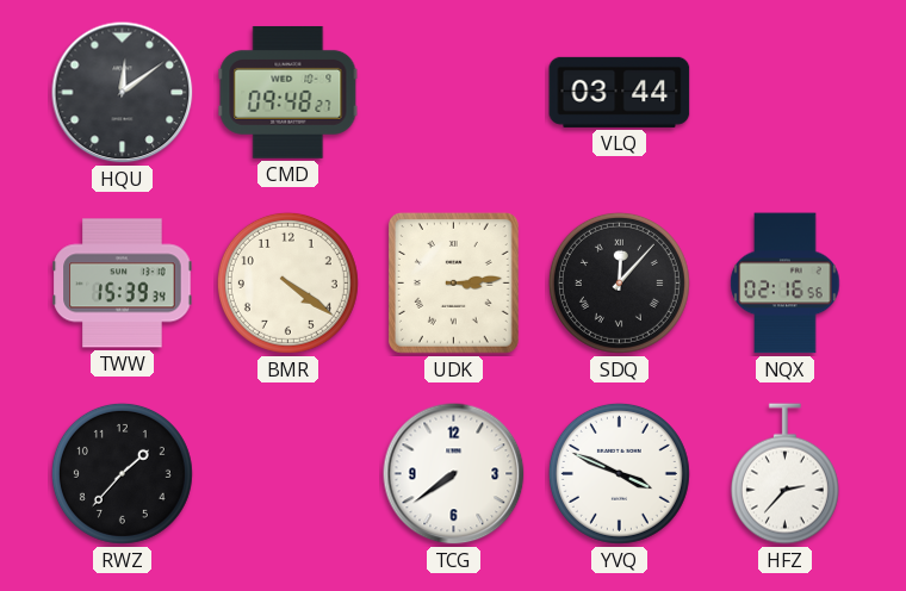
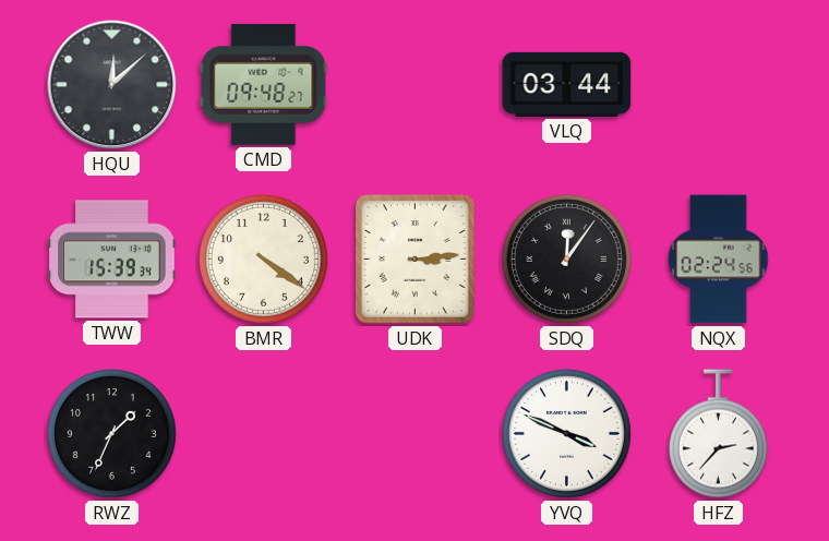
HQU: 12:09 -> 12:08 (112, 85)
SDQ: 12:07 -> 12:06 (566, 259)
NQX: 02:16 -> 02:24 (719, 260)
RWZ: 1:37 -> 1:34 (111, 433)
TCG: 7:39 -> none (454, 474)
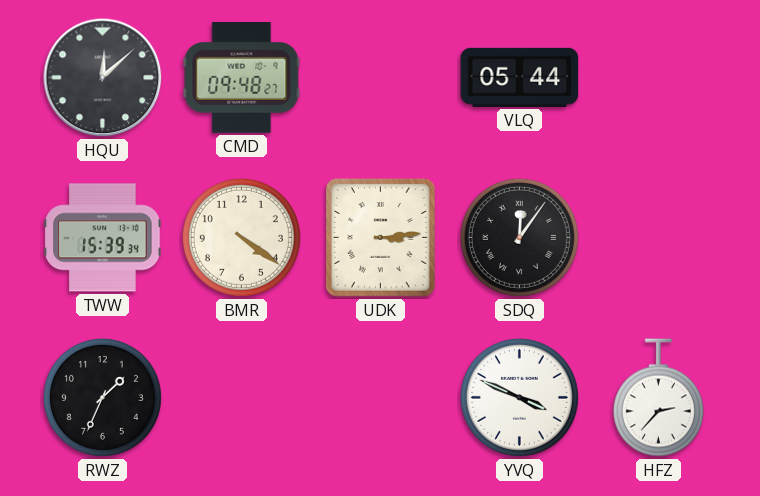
VLQ: 03:44 -> 05:44 (520, 77)
NQX: 02:24 -> none (719, 260)
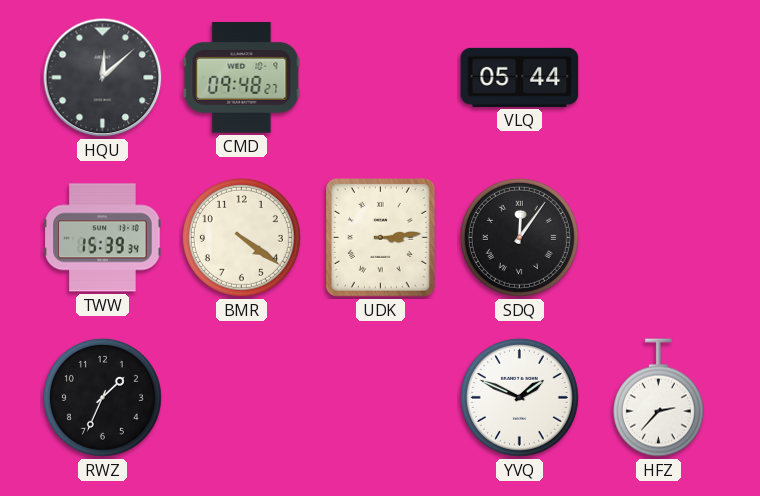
YVQ: 3:49 -> 1:49 (519, 397)
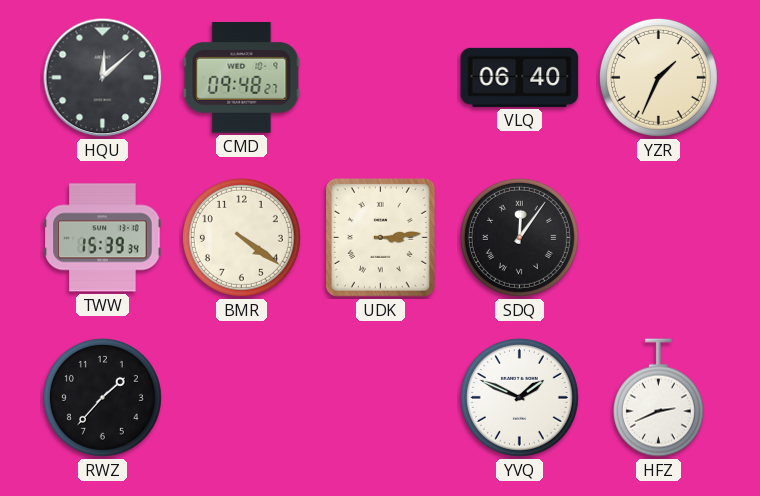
VLQ: 05:44 -> 06:40 (520, 77)
YZR: none -> 1:34 (658, 77)
RWZ: 1:34 -> 1:37 (102, 397)
HFZ: 2:37 -> 2:41 (658, 398)
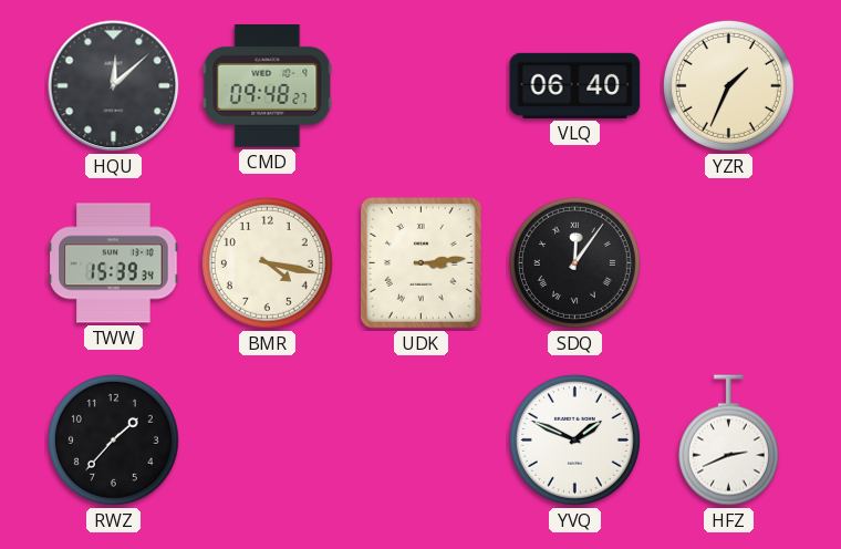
BMR: 4:21 -> 4:17 (267, 262)
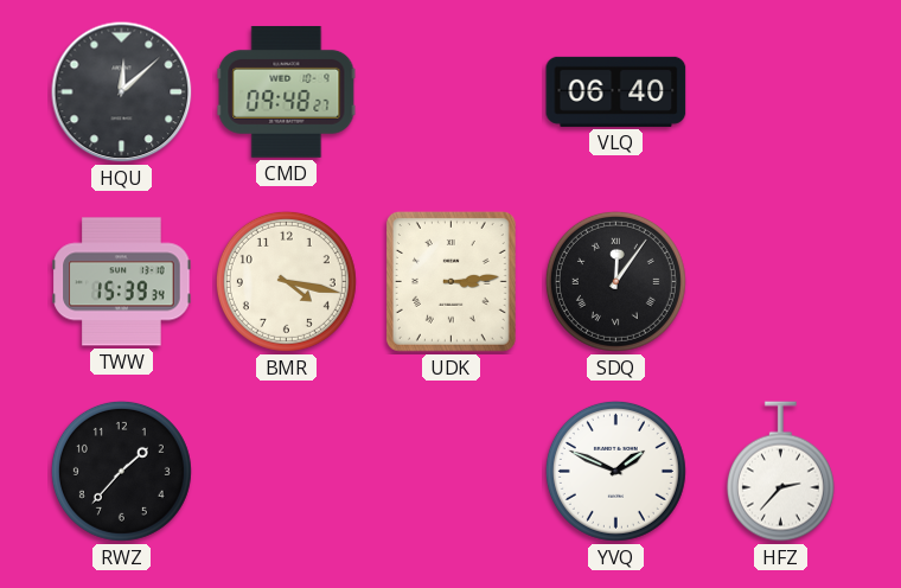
YZR: 1:34 -> none (728, 85)
HFZ: 2:41 -> 2:37 (780, 472)
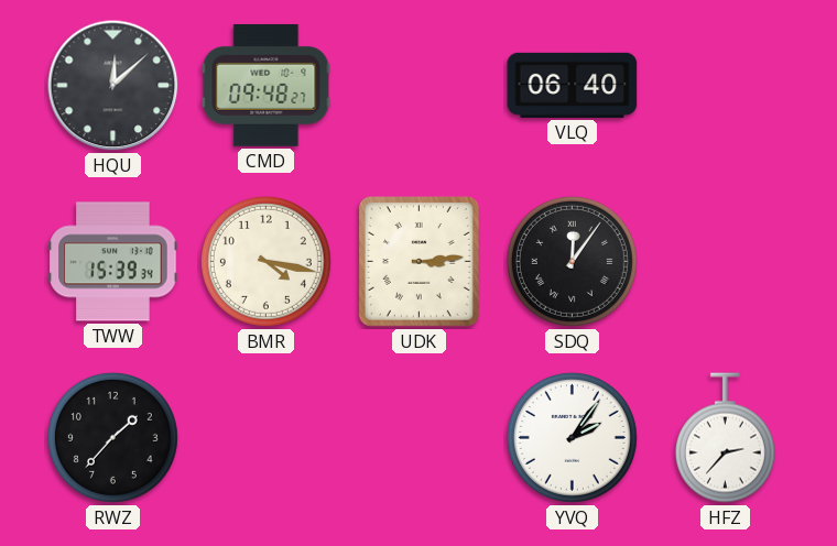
YVQ: 1:49 -> 2:06 (572, 437)
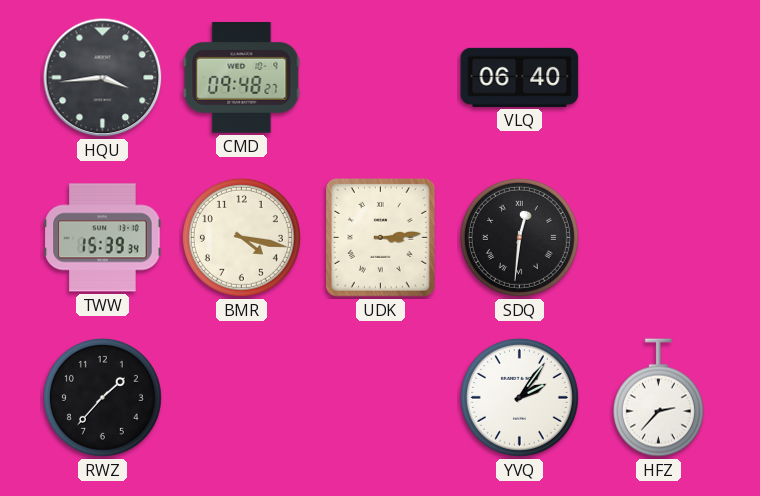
HQU: 12:08 -> 3:44 (103, 78)
SDQ: 12:06 -> 12:31 (519, 237)
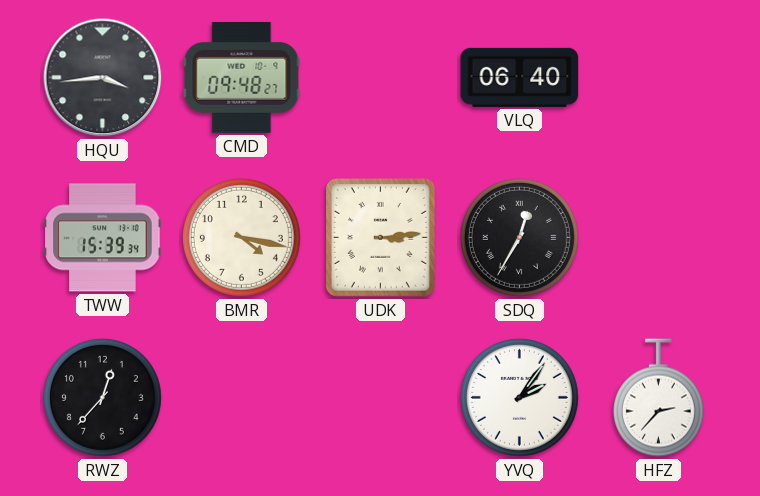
SDQ: 12:31 -> 12:35 (519, 237)
RWZ: 1:37 -> 12:37 (102, 397)
